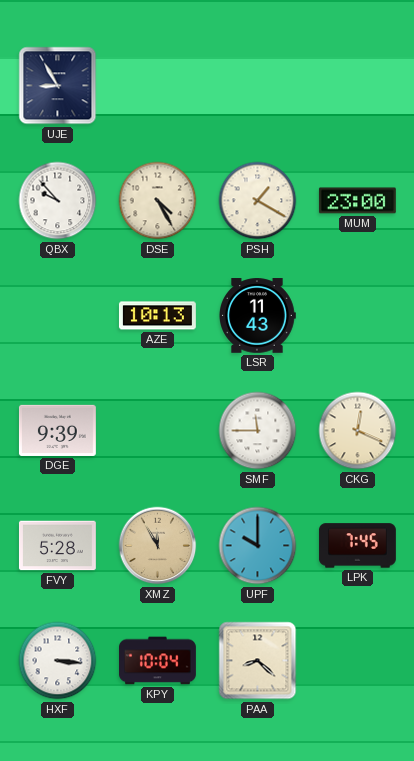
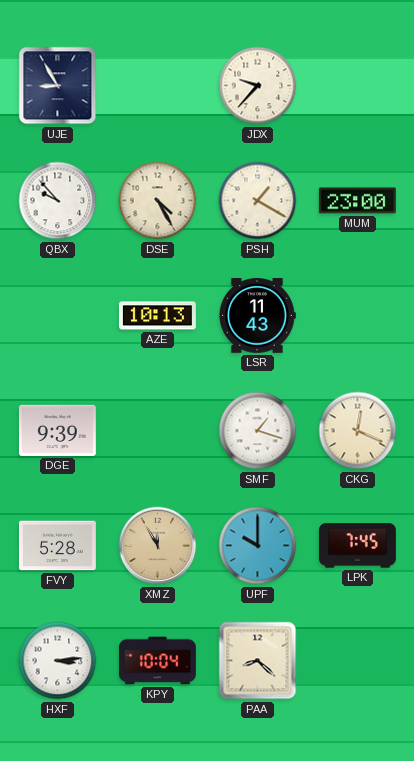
JDX: none -> 9:37 (258, 86)
SMF: 11:45 -> 1:18 (258, 431)
HXF: 3:16 -> 3:14 (58, 661)
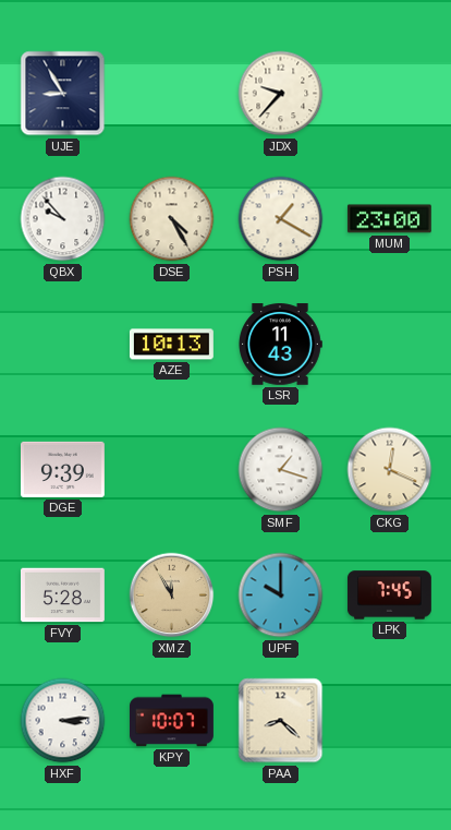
KPY: 10:04 -> 10:07 (172, 721)
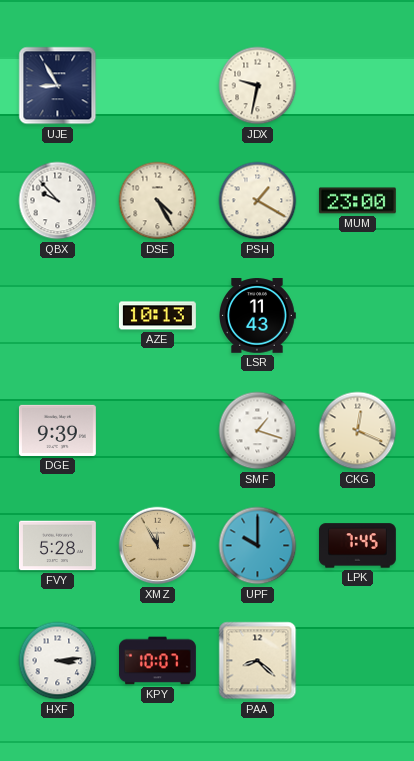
JDX: 9:37 -> 9:32 (258, 86)
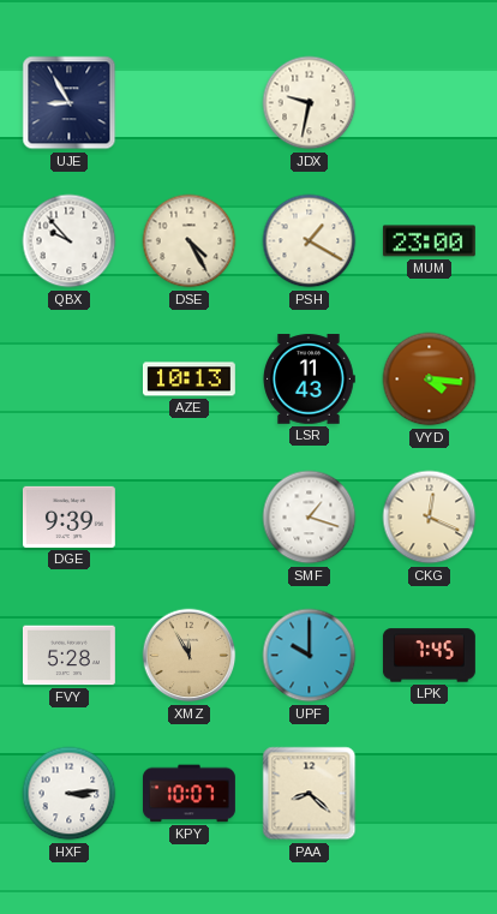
VYD: none -> 4:16 (430, 380)
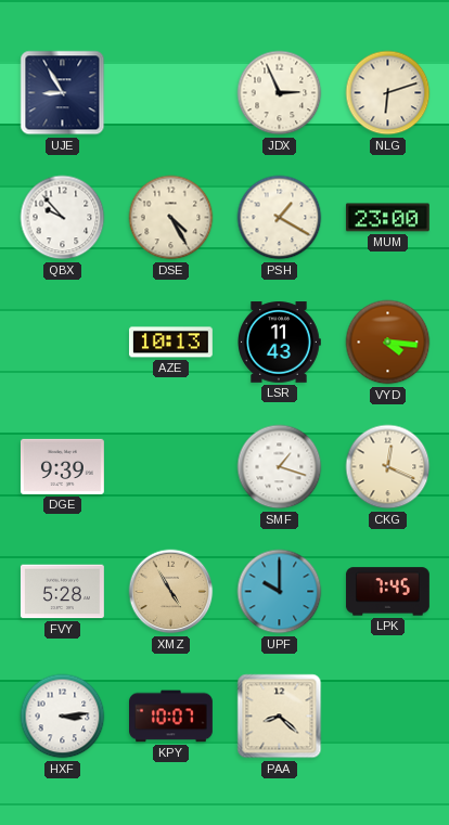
JDX: 9:32 -> 2:56 (280, 93)
NLG: none -> 6:12 (388, 93)
XMZ: 11:55 -> 4:55 (171, 592)
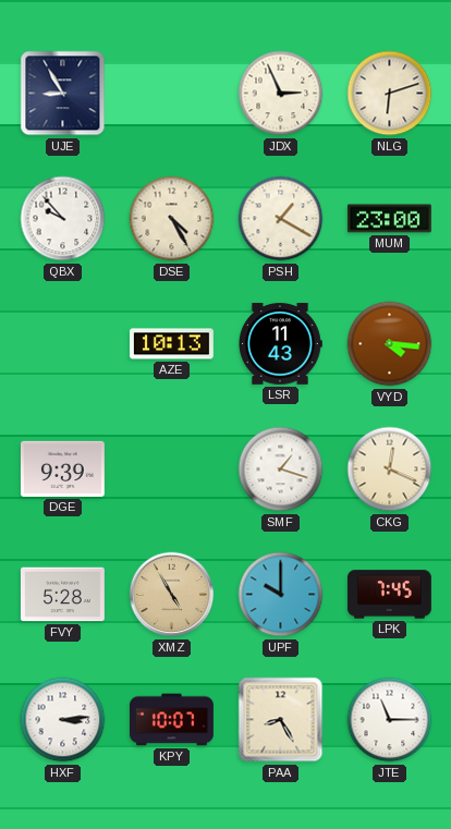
PAA: 8:22 -> 8:25 (281, 720)
JTE: none -> 11:15 (390, 720)
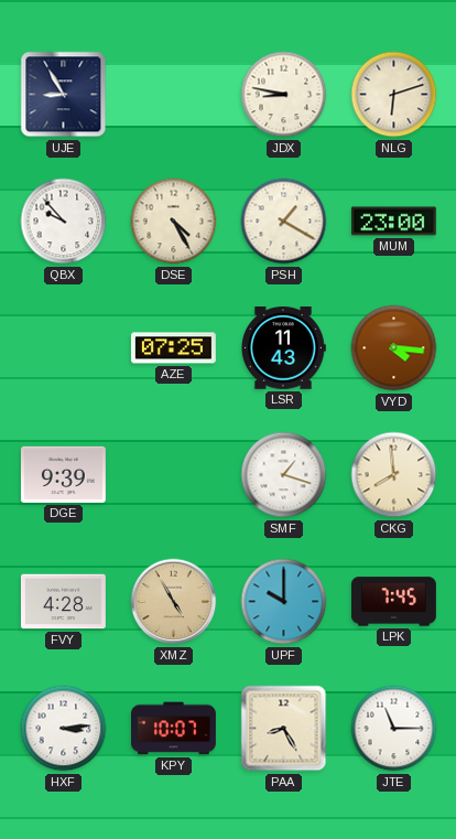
JDX: 2:56 -> 8:47 (284, 95)
AZE: 10:13 -> 07:25 (173, 348)
CKG: 12:19 -> 7:59 (394, 475)
FVY: 5:28 -> 4:28 (63, 602)
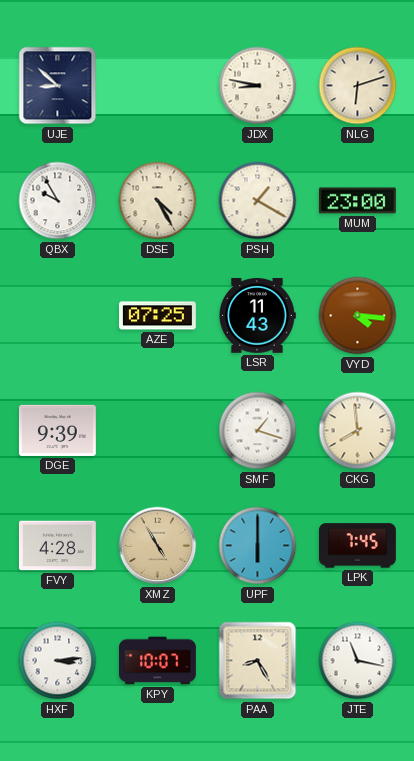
UJE: 8:55 -> 8:52 (58, 86)
QBX: 9:53 -> 9:55 (58, 201)
UPF: 10:00 -> 6:00 (258, 546)
JTE: 11:15 -> 11:17 (358, 661)
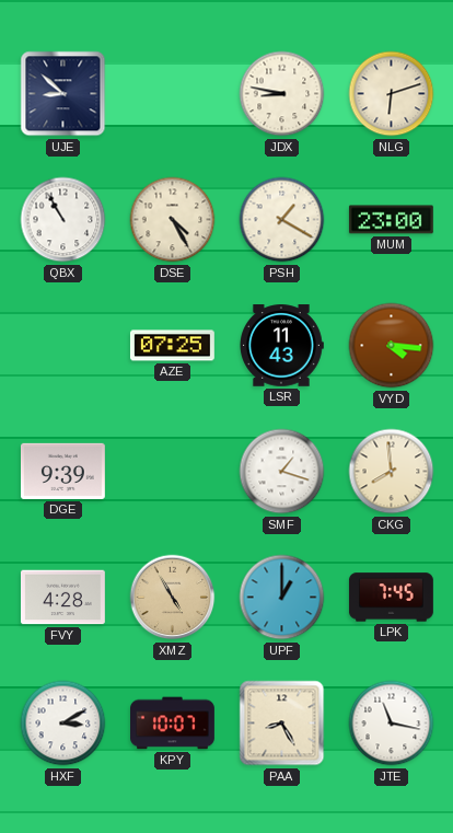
QBX: 9:55 -> 10:55 (63, 220)
UPF: 6:00 -> 1:00 (282, 598)
HXF: 3:14 -> 3:10 (63, 724)
